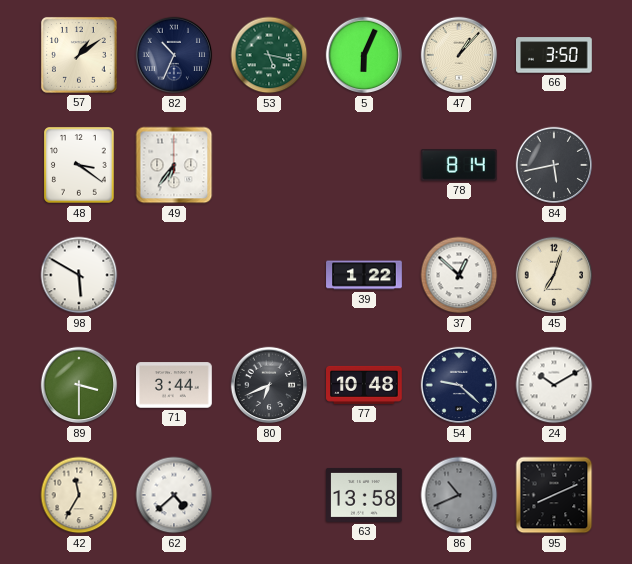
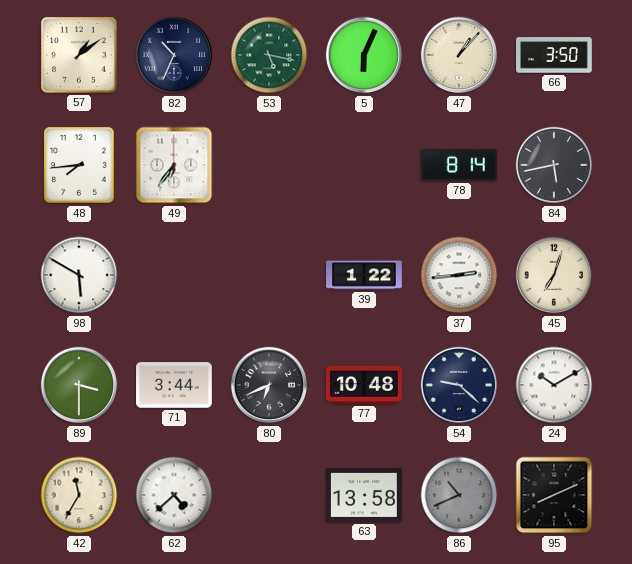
48: 3:21 -> 7:44 (80, 166)
37: 12:52 -> 2:44 (459, 275)
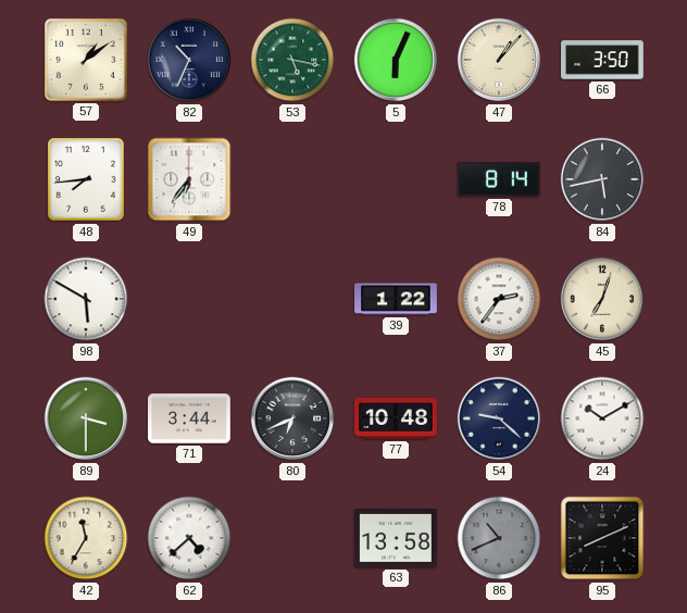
37: 2:44 -> 2:36 (499, 299)
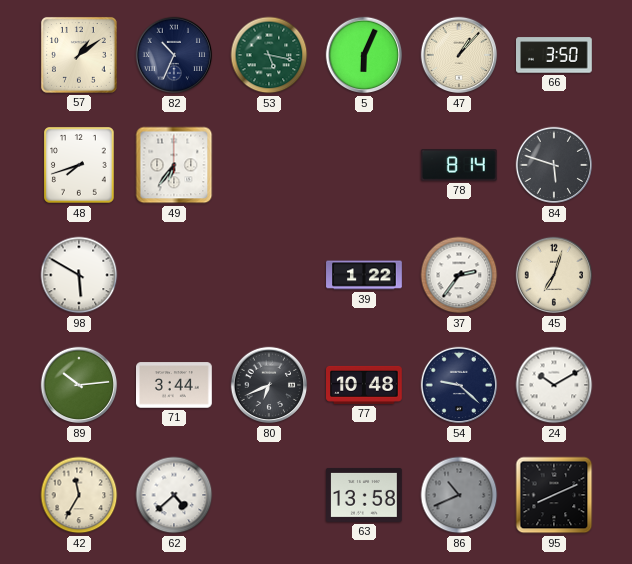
48: 7:44 -> 7:42 (80, 166)
84: 5:43 -> 5:48 (554, 165)
89: 3:30 -> 10:14 (79, 385)
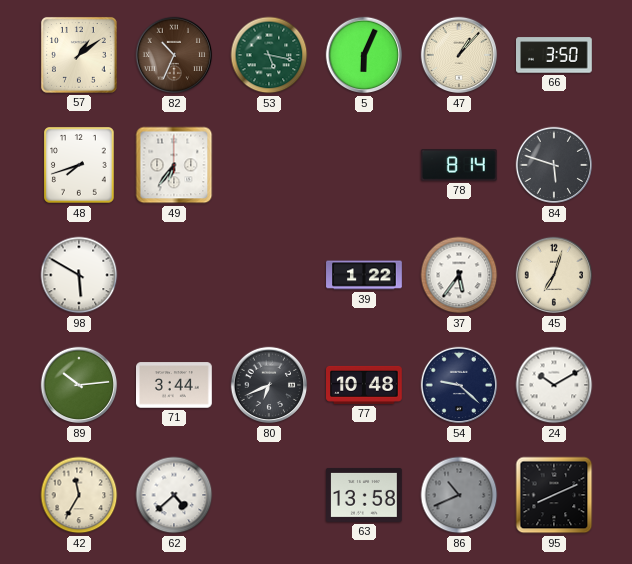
82 dial: navy -> brown (174, 55)
37: 2:36 -> 5:36 (459, 275)
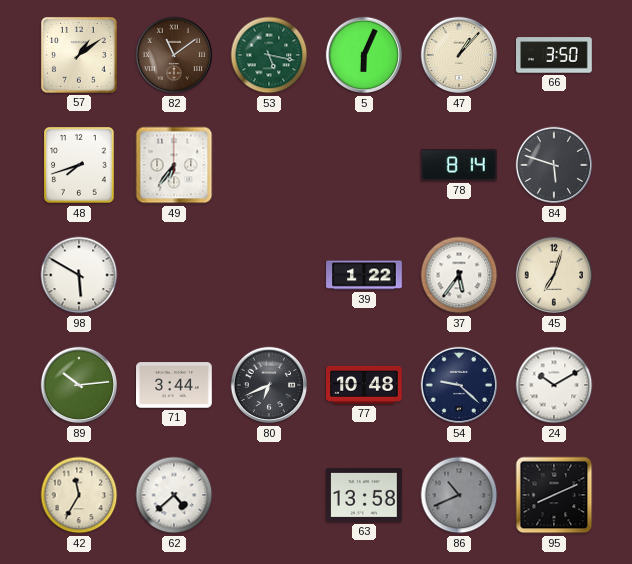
82: 10:34 -> 11:09 (174, 55)
